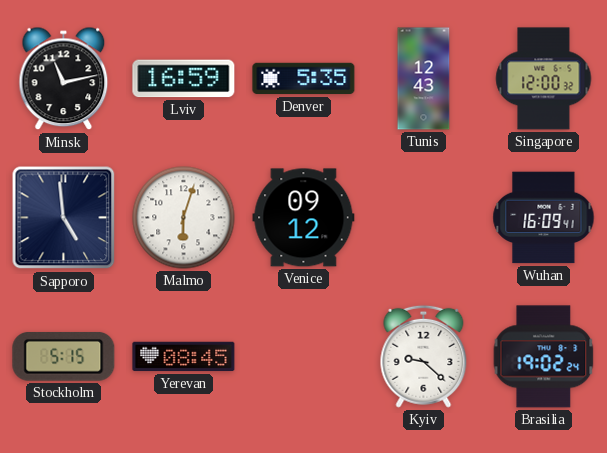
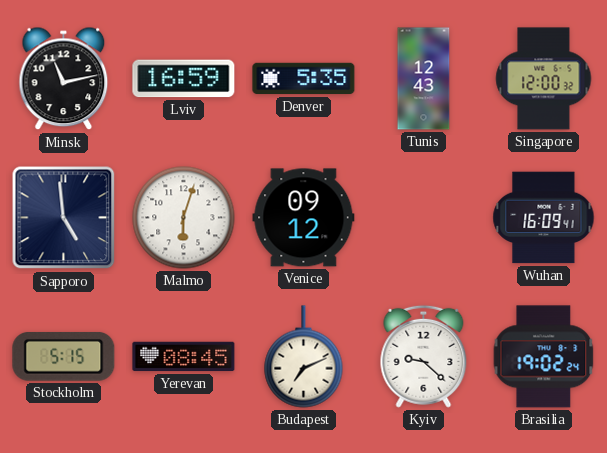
Budapest: none -> 7:11 (304, 357)
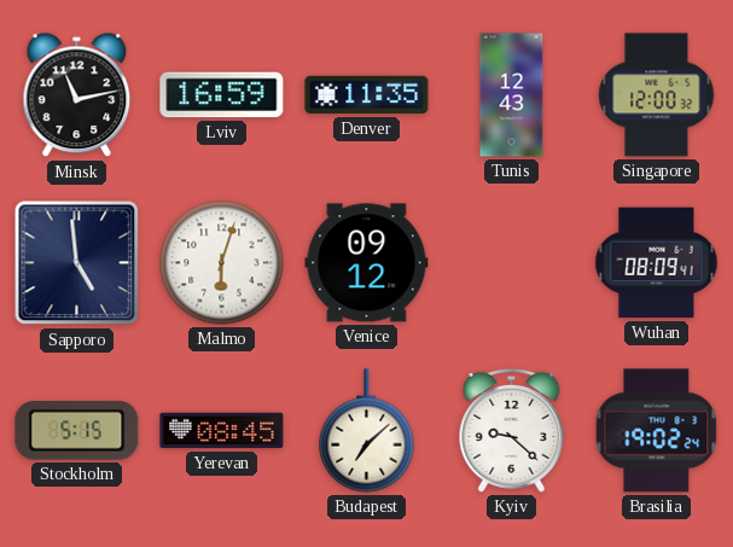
Denver: 5:35 -> 11:35 (367, 95)
Wuhan: 16:09 -> 08:09 (657, 263)
Budapest: 7:11 -> 7:08 (367, 431)
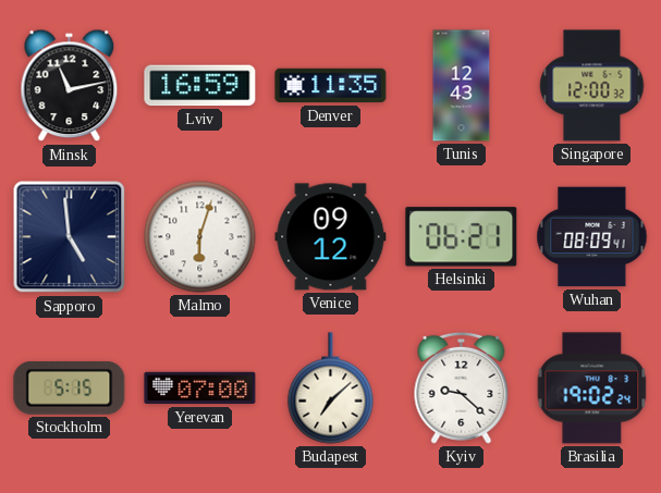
Helsinki: none -> 06:21 (462, 237)
Yerevan: 08:45 -> 07:00 (200, 389)
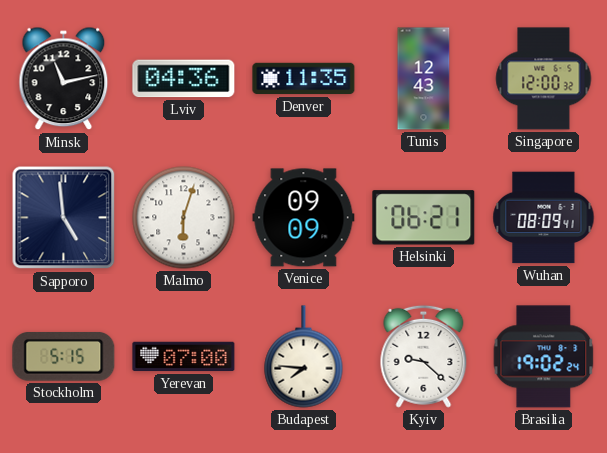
Lviv: 16:59 -> 04:36 (184, 79)
Venice: 09:12 -> 09:09 (304, 218)
Budapest: 7:08 -> 7:46 (304, 357)
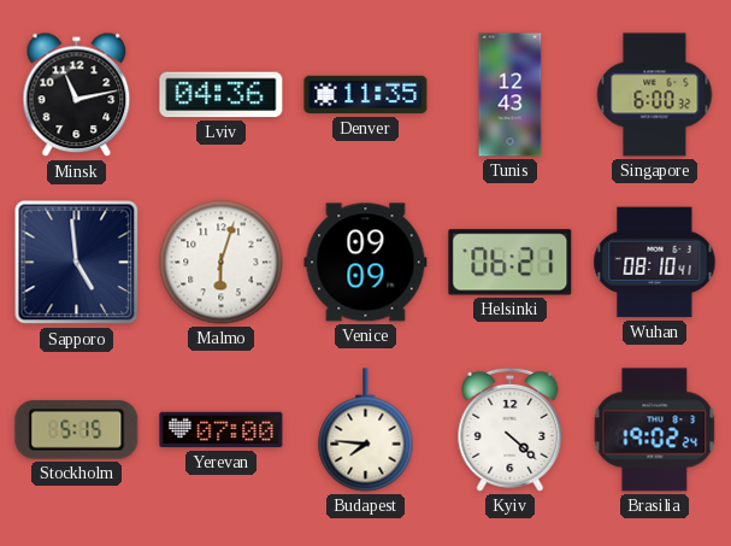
Singapore: 12:00 -> 6:00 (655, 95)
Wuhan: 08:09 -> 08:10 (655, 263)
Kyiv: 9:22 -> 4:22 (511, 429)
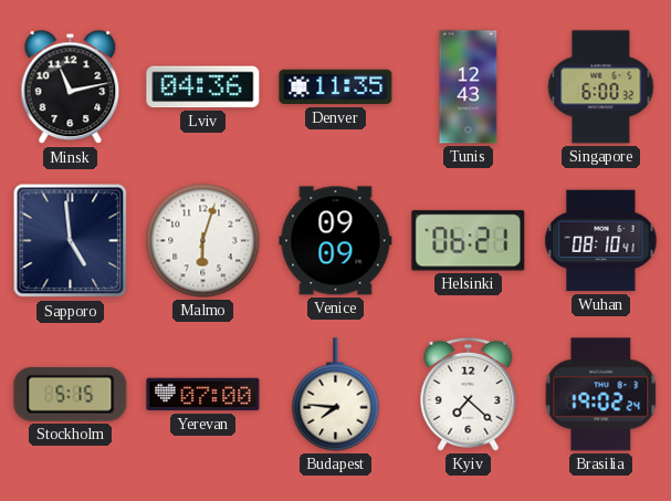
Kyiv: 4:22 -> 7:22 (469, 394)
